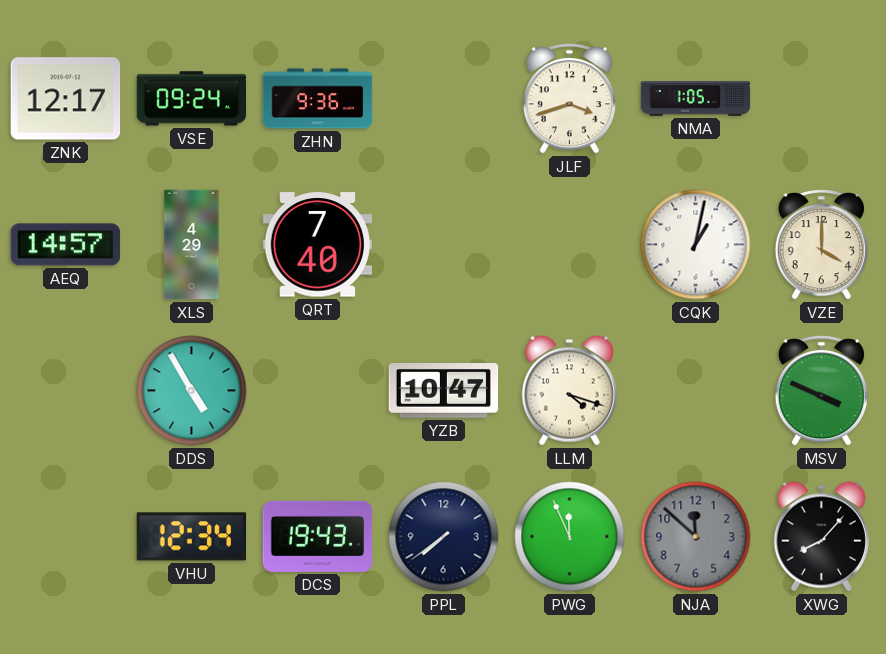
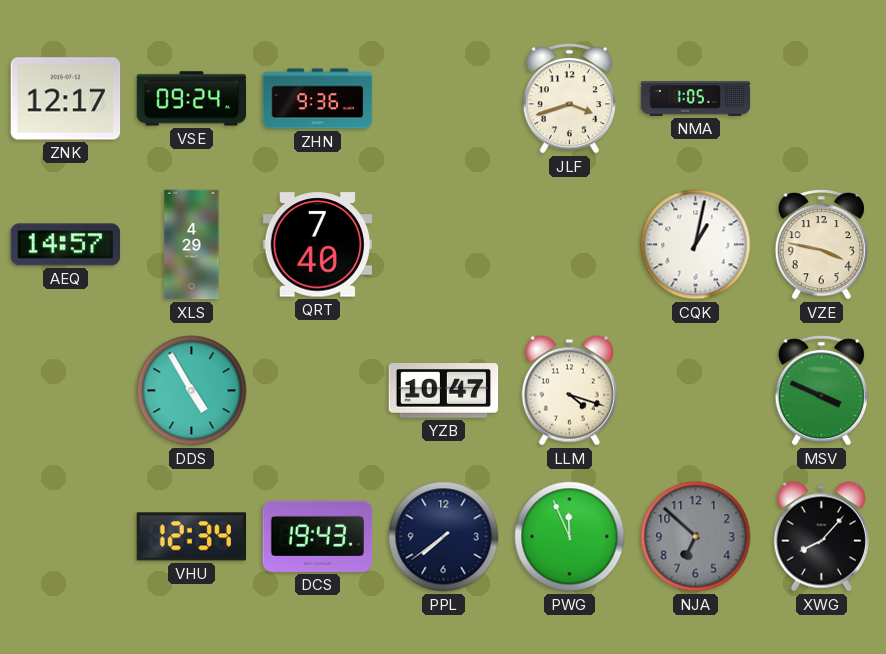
VZE: 4:00 -> 3:47 (821, 245)
NJA: 11:52 -> 6:52 (696, 537)
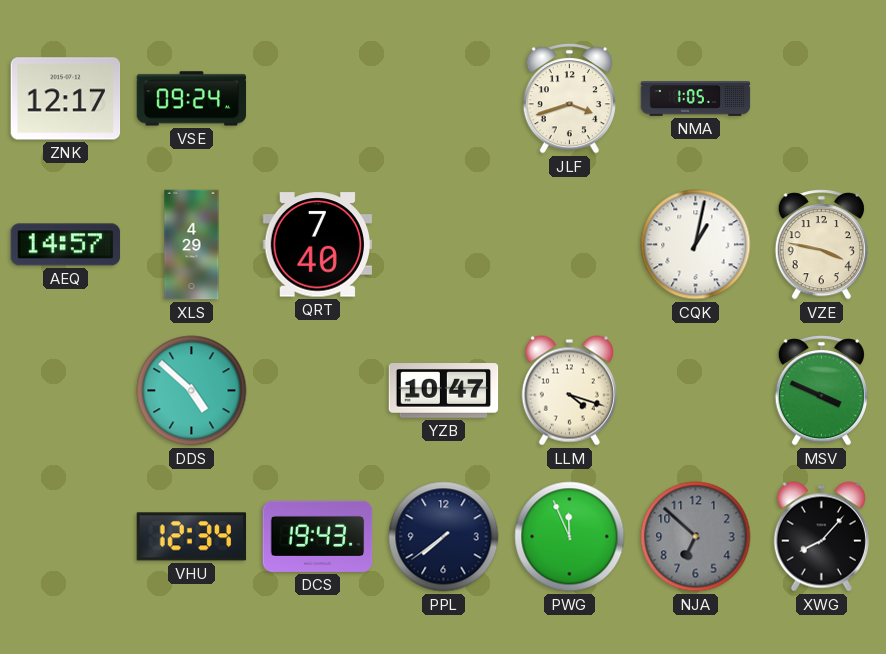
ZHN: 9:36 -> none (318, 99)
DDS: 4:55 -> 4:52 (192, 391)
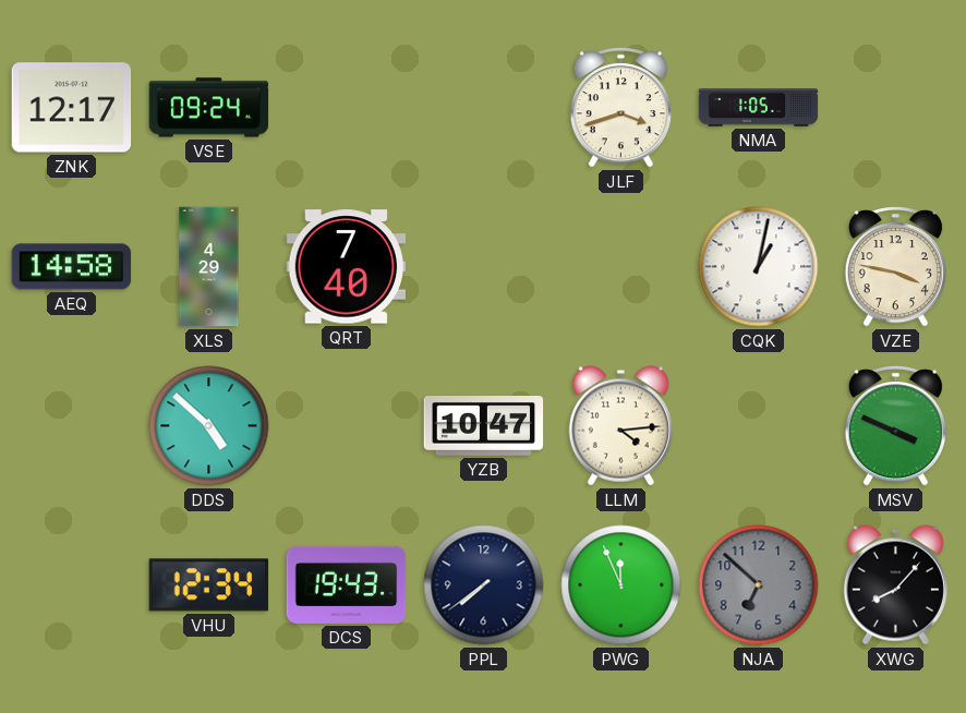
AEQ: 14:57 -> 14:58 (72, 267)
LLM: 4:18 -> 4:14 (620, 426)
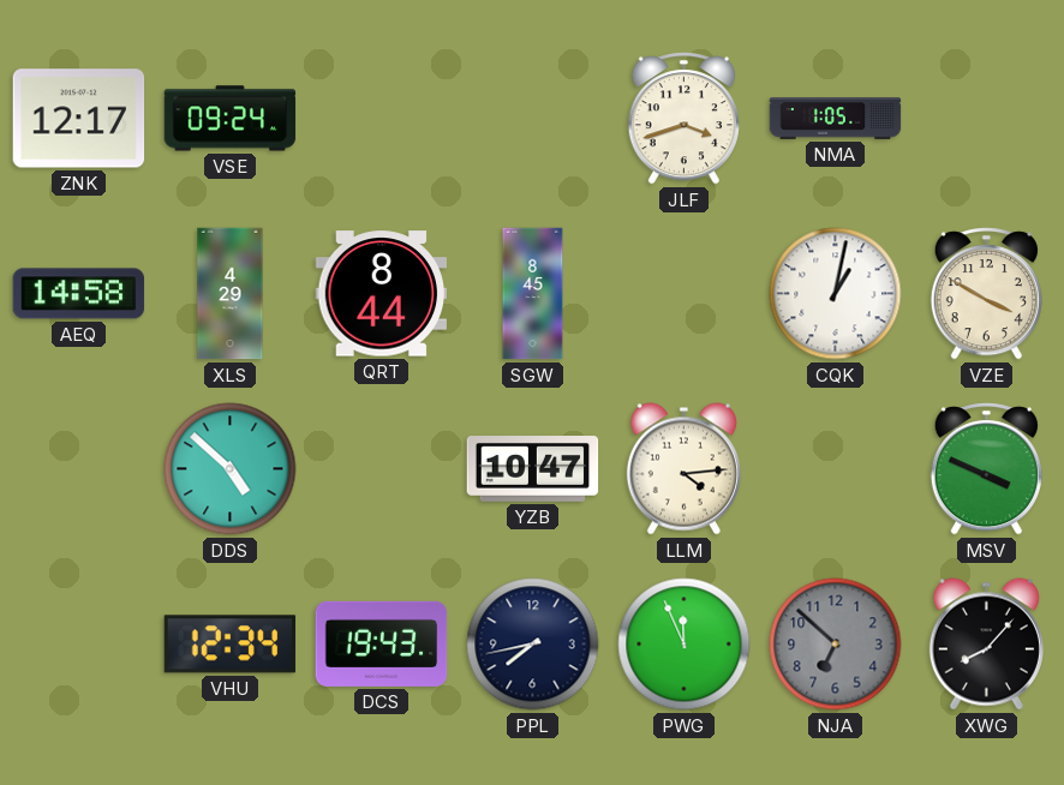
QRT: 7:40 -> 8:44 (382, 294)
SGW: none -> 8:45 (533, 294)
VZE: 3:47 -> 3:50 (986, 294)
PPL: 7:39 -> 7:43 (533, 645)
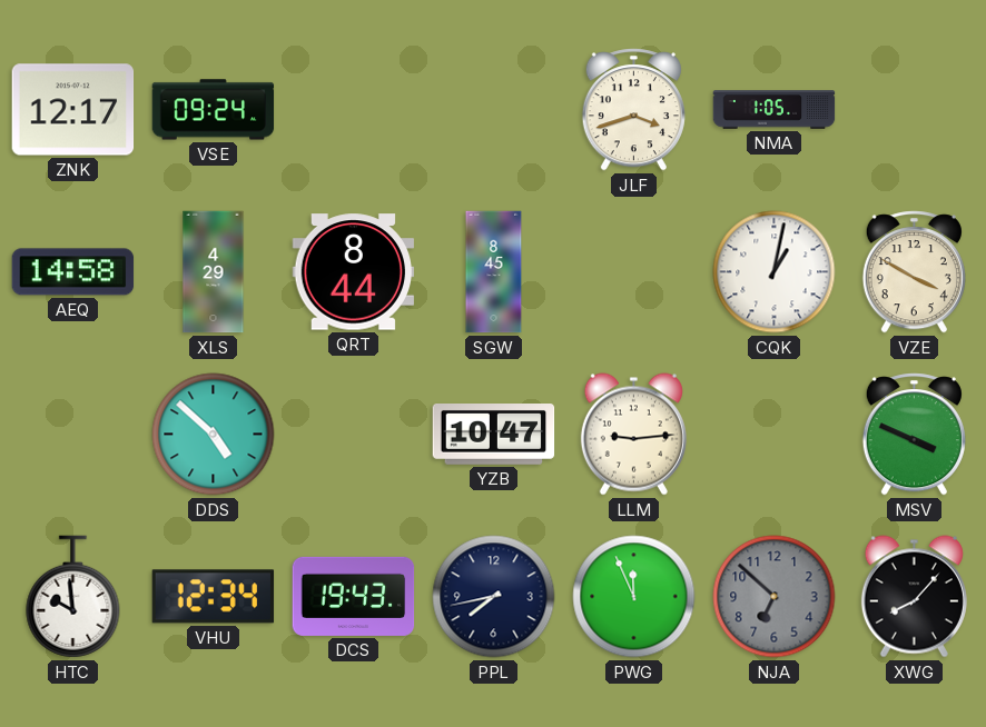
LLM: 4:14 -> 9:14 (633, 435)
HTC: none -> 9:59 (73, 597)
